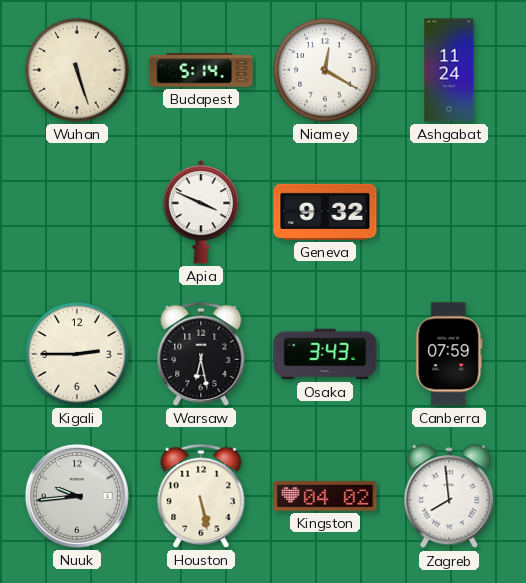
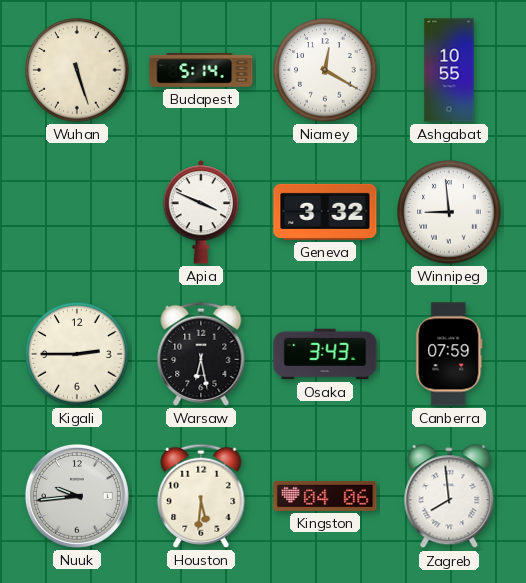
Ashgabat: 11:24 -> 10:55 (449, 70)
Geneva: 9:32 -> 3:32 (325, 212)
Winnipeg: none -> 8:59 (449, 212)
Houston: 5:28 -> 5:31 (201, 496)
Kingston: 04:02 -> 04:06 (325, 497)
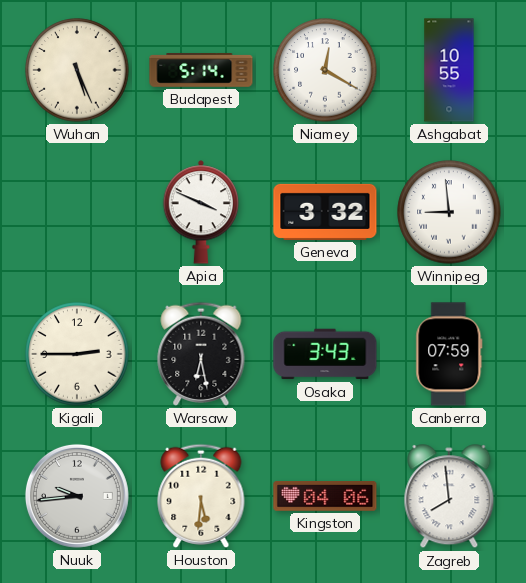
Wuhan: 5:27 -> 5:26 (77, 70)
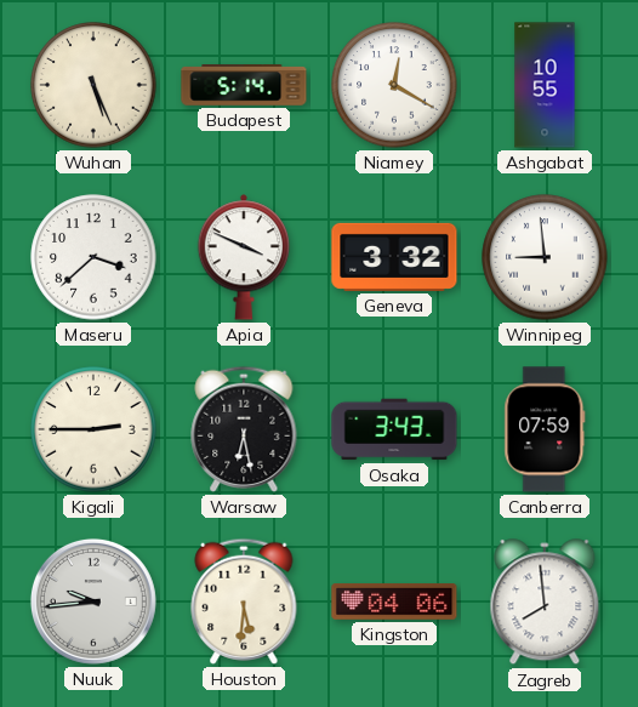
Maseru: none -> 3:38 (93, 257)
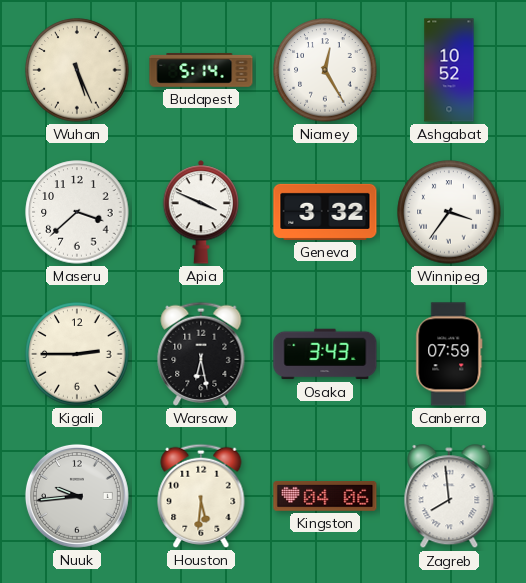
Niamey: 12:20 -> 12:25 (325, 70)
Ashgabat: 10:55 -> 10:52 (449, 70)
Winnipeg: 8:59 -> 3:36 (449, 212)
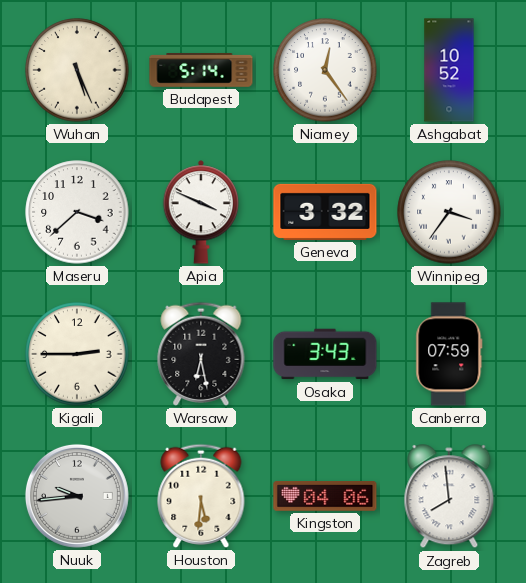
Niamey: 12:25 -> 12:24 (325, 70)
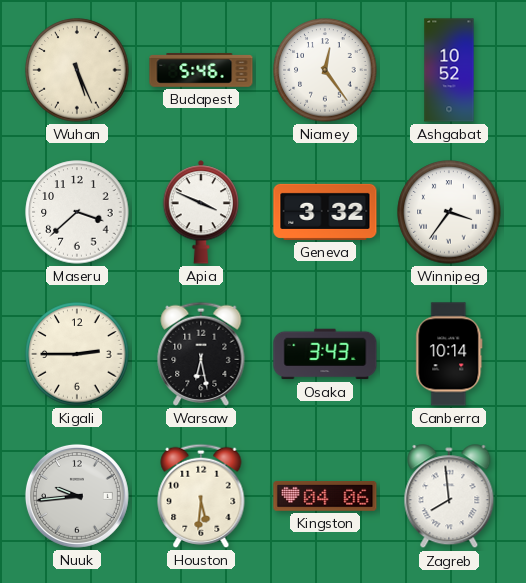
Budapest: 5:14 -> 5:46 (201, 70)
Canberra: 07:59 -> 10:14 (449, 354)
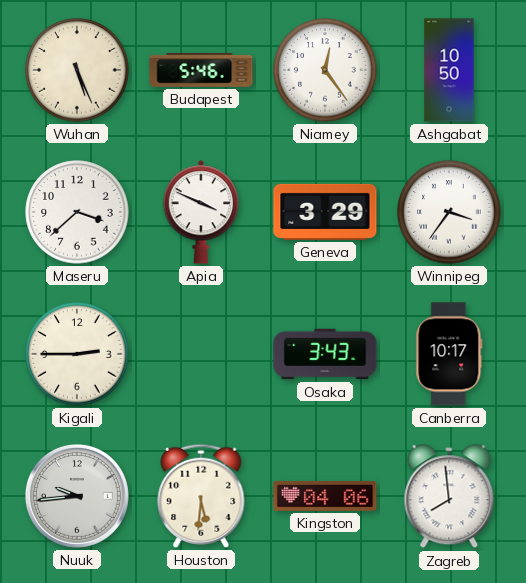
Ashgabat: 10:52 -> 10:50 (449, 70)
Geneva: 3:32 -> 3:29 (325, 212)
Warsaw: 6:28 -> none (201, 354)
Canberra: 10:14 -> 10:17 (449, 354)
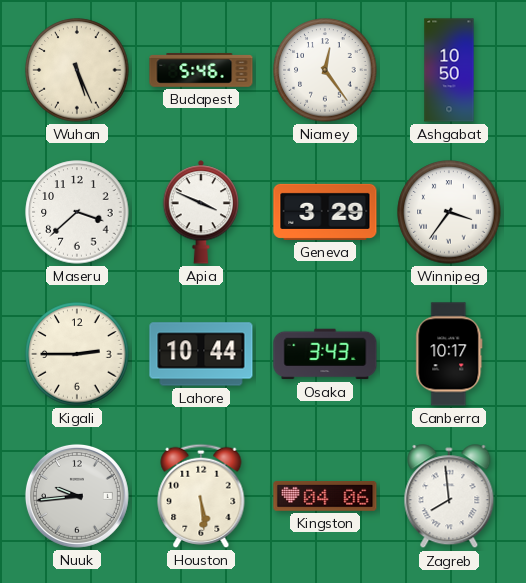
Lahore: none -> 10:44 (201, 354)
Houston: 5:31 -> 5:29 (201, 496)
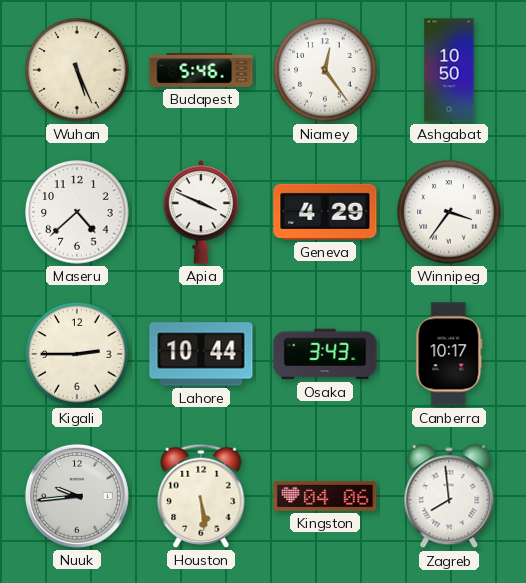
Maseru: 3:38 -> 4:38 (77, 212)
Geneva: 3:29 -> 4:29 (325, 212)
